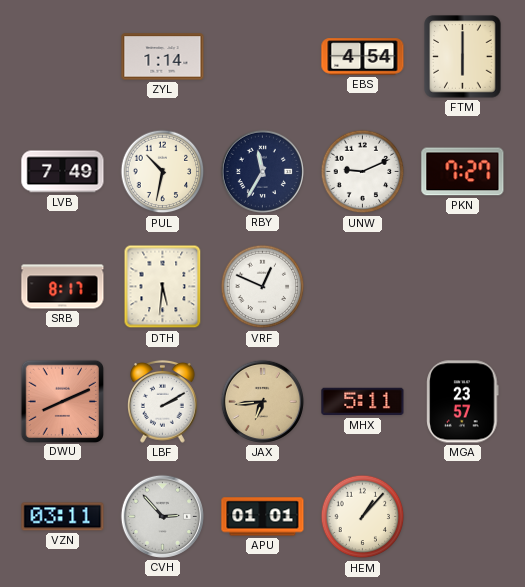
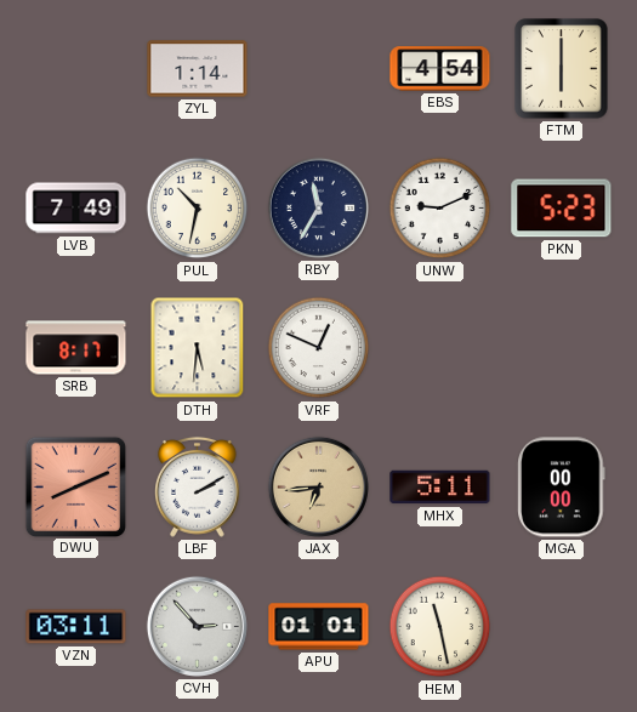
PKN: 7:27 -> 5:23 (562, 209)
MGA: 23:57 -> 00:00 (562, 488)
HEM: 1:07 -> 11:28 (440, 627)
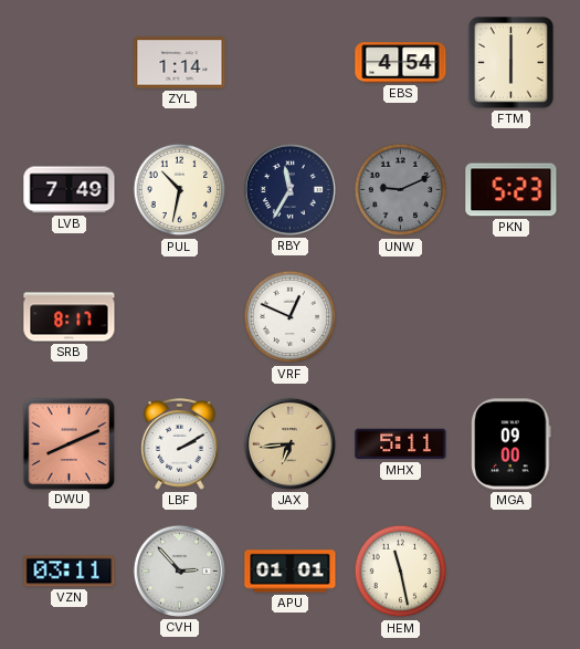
UNW dial: white -> grey (401, 190)
DTH: 5:31 -> none (198, 348)
MGA: 00:00 -> 09:00 (512, 444)
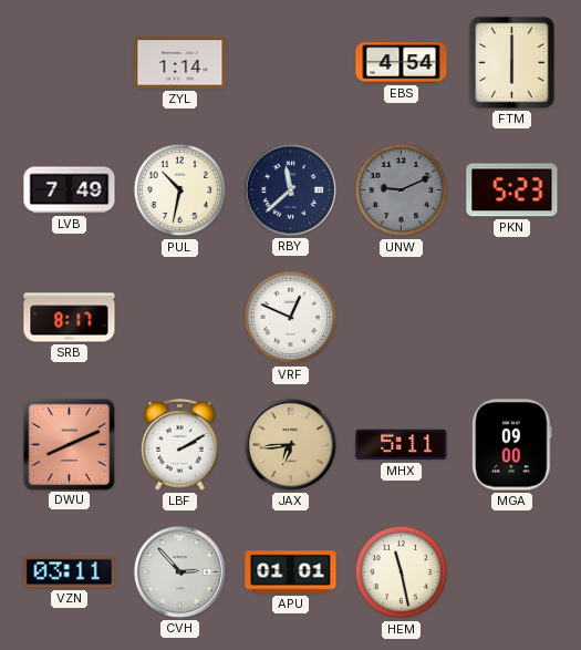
RBY: 11:35 -> 11:38 (290, 189)
